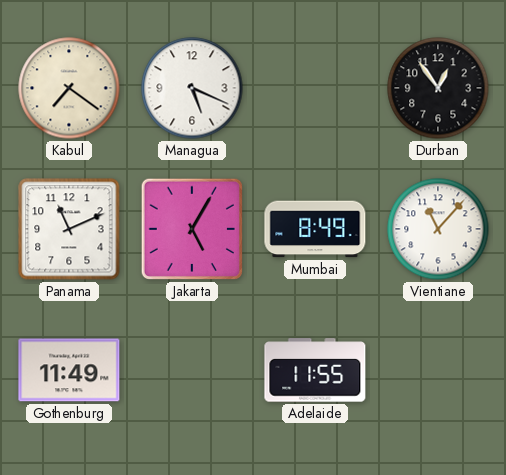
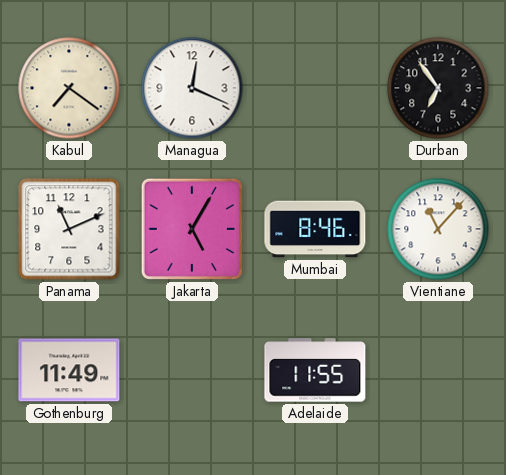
Managua: 5:19 -> 12:19 (192, 88)
Durban: 12:54 -> 6:54 (438, 88)
Mumbai: 8:49 -> 8:46 (315, 229)
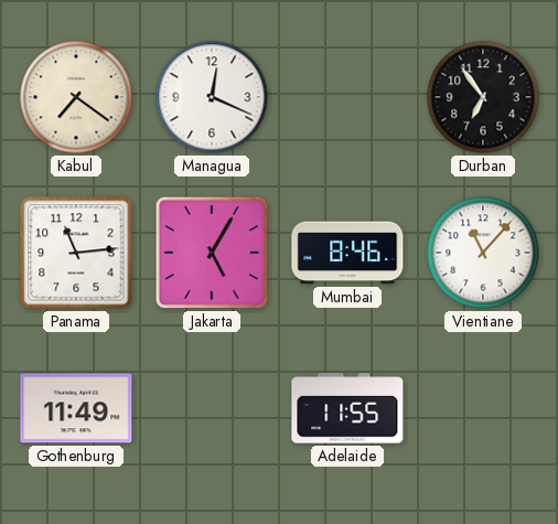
Panama: 11:11 -> 11:14 (76, 253)
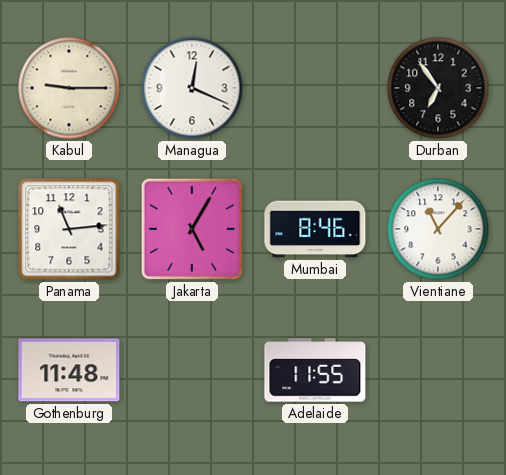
Kabul: 7:21 -> 9:15 (69, 88)
Gothenburg: 11:49 -> 11:48 (69, 370)
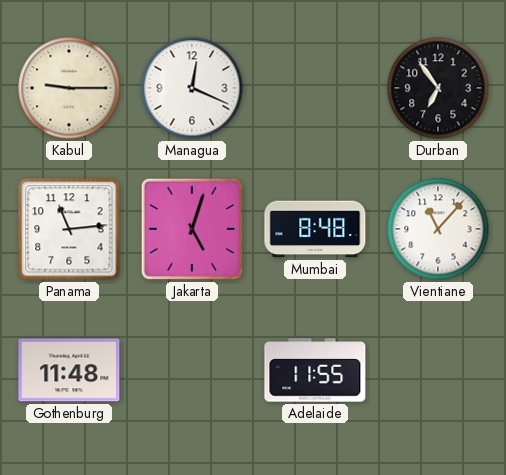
Jakarta: 5:05 -> 5:03 (192, 229)
Mumbai: 8:46 -> 8:48 (315, 229)
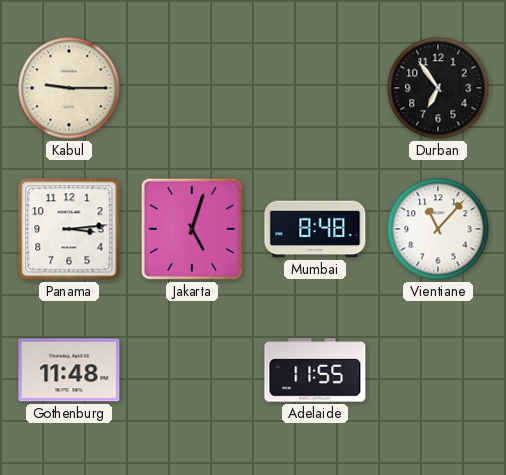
Managua: 12:19 -> none (192, 88)
Panama: 11:14 -> 3:14 (69, 229)
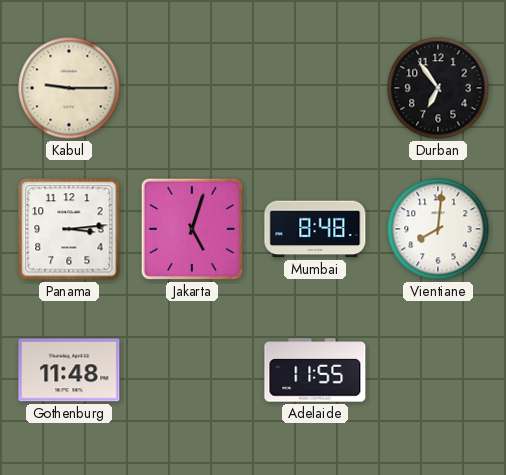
Vientiane: 11:07 -> 8:01 (438, 229)
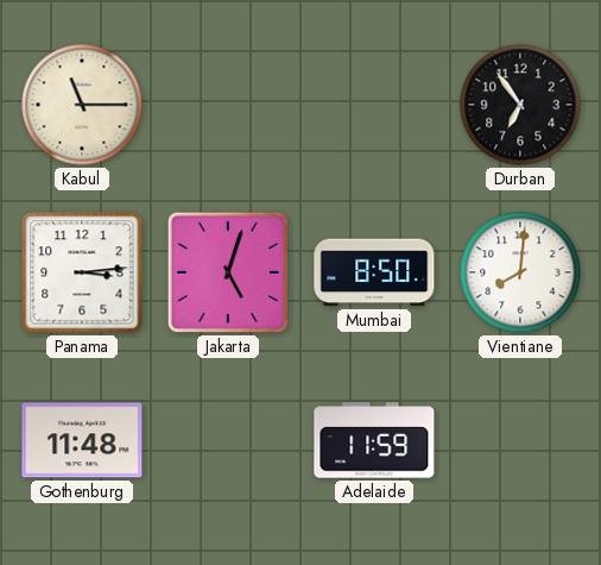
Kabul: 9:15 -> 11:15 (82, 105)
Mumbai: 8:48 -> 8:50 (374, 272)
Adelaide: 11:55 -> 11:59 (374, 440)
